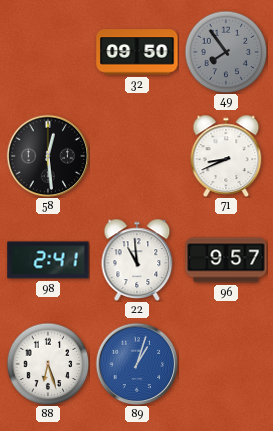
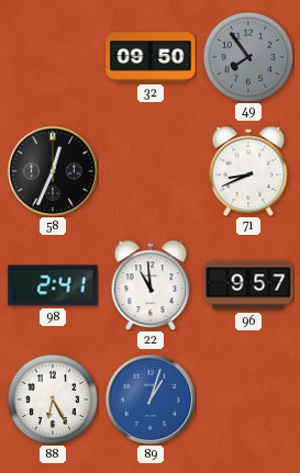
58: 12:29 -> 12:34 (53, 171)
88: 6:27 -> 6:25 (53, 399)
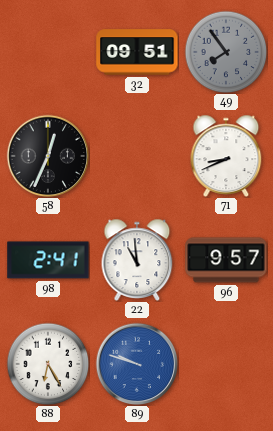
32: 09:50 -> 09:51 (137, 52)
89: 1:03 -> 9:48 (137, 364)
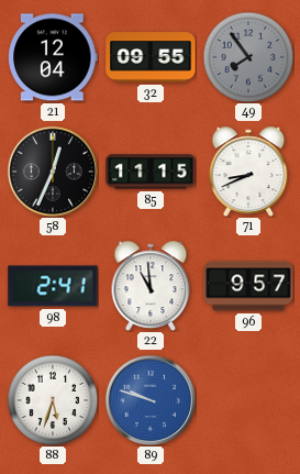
21: none -> 12:04 (53, 57)
32: 09:51 -> 09:55 (151, 57)
85: none -> 11:15 (151, 172)
88: 6:25 -> 5:33 (53, 400)
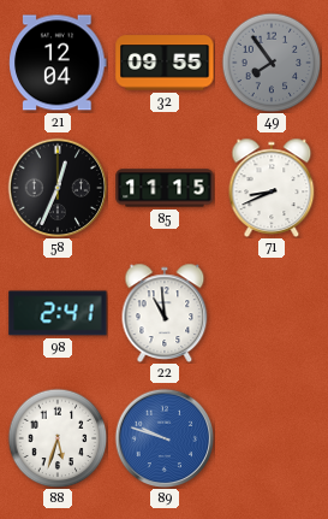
96: 9:57 -> none (248, 286)
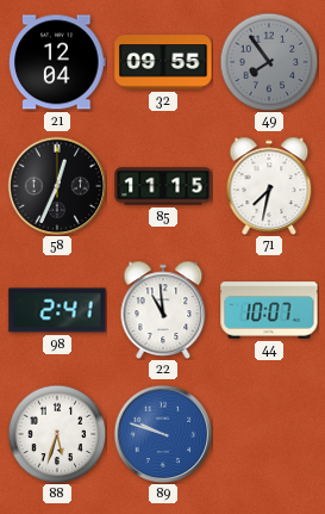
71: 8:41 -> 7:32 (269, 185)
44: none -> 10:07 (269, 310)
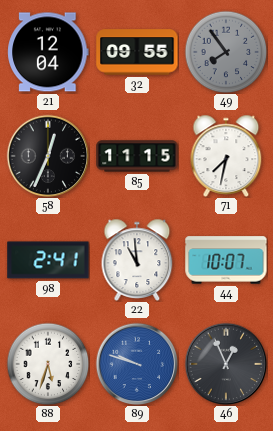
46: none -> 12:56 (226, 364)
